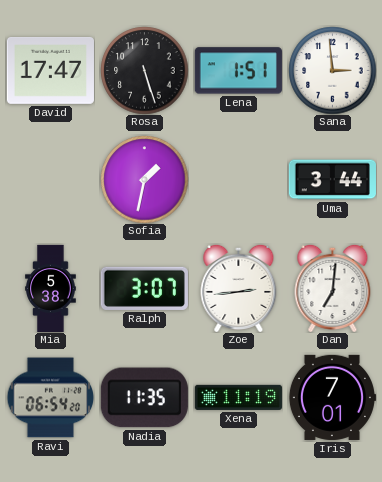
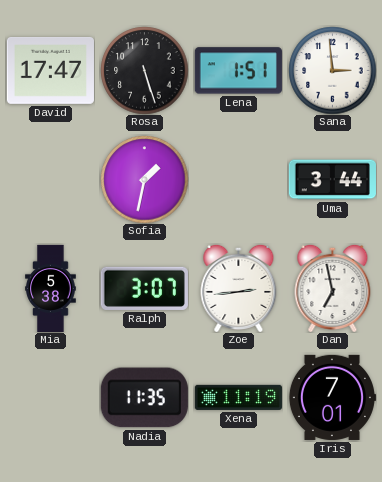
Dan: 7:01 -> 6:58 (333, 288)
Ravi: 06:54 -> none (50, 398)
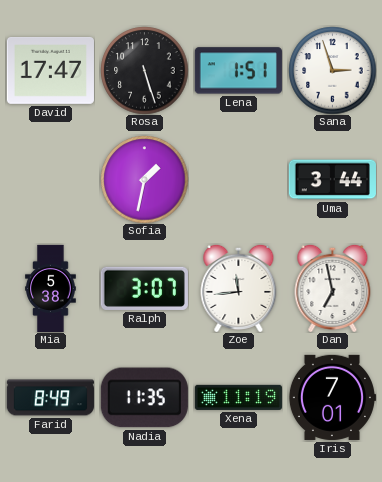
Sana: 2:59 -> 2:57 (332, 70)
Zoe: 2:44 -> 11:44 (239, 288)
Farid: none -> 8:49 (50, 398)
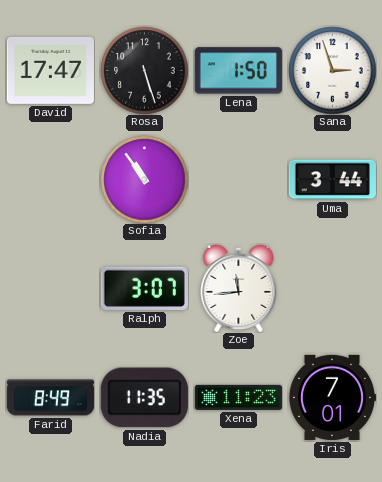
Lena: 1:51 -> 1:50 (238, 71)
Sofia: 1:32 -> 10:54 (144, 179)
Mia: 5:38 -> none (51, 288)
Dan: 6:58 -> none (333, 288)
Xena: 11:19 -> 11:23 (238, 397)
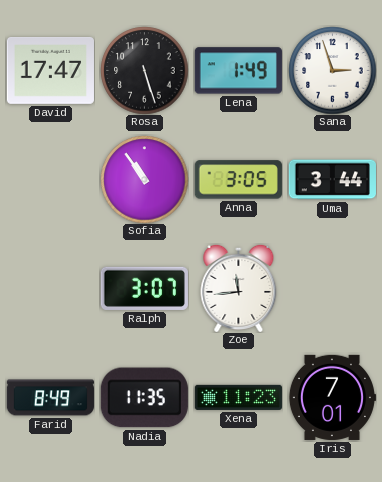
Lena: 1:50 -> 1:49 (238, 71)
Anna: none -> 3:05 (238, 180)
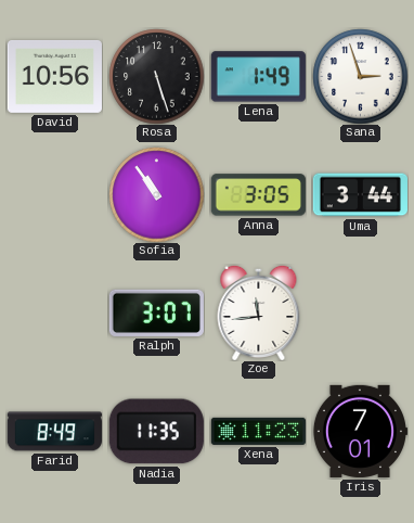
David: 17:47 -> 10:56 (54, 76)
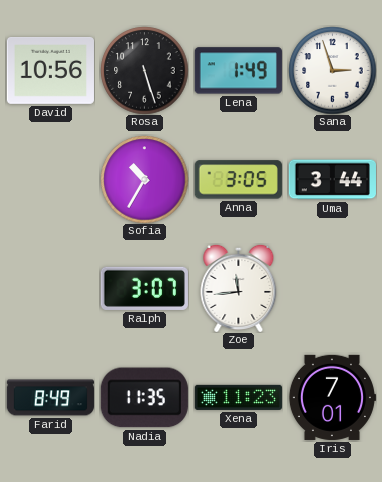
Sofia: 10:54 -> 10:35 (144, 179)
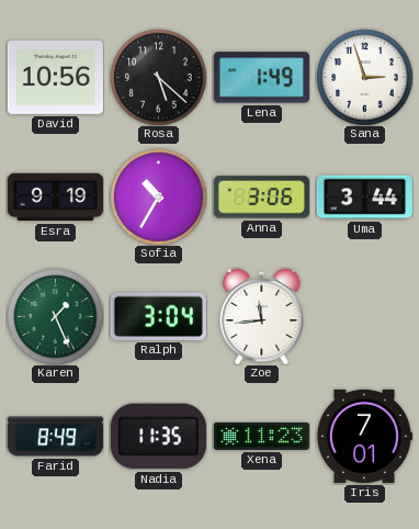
Rosa: 5:27 -> 5:22 (158, 77)
Esra: none -> 9:19 (55, 198)
Anna: 3:05 -> 3:06 (261, 198)
Karen: none -> 1:26 (55, 316)
Ralph: 3:07 -> 3:04 (158, 316)
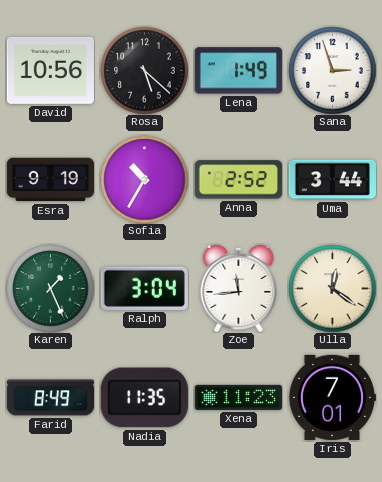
Anna: 3:06 -> 2:52 (238, 180)
Ulla: none -> 12:21 (332, 288)
